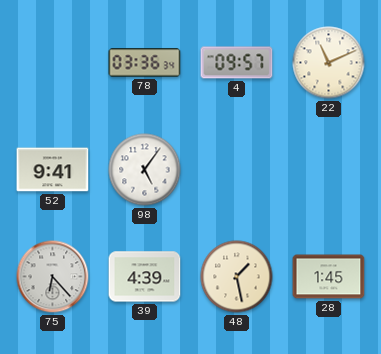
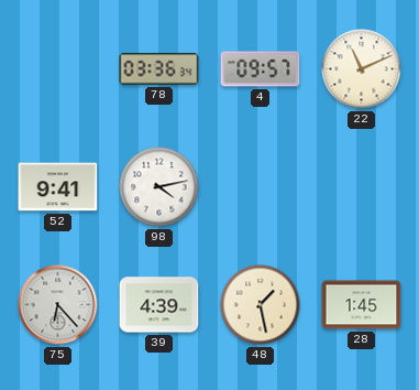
98: 5:06 -> 4:13 (159, 187)
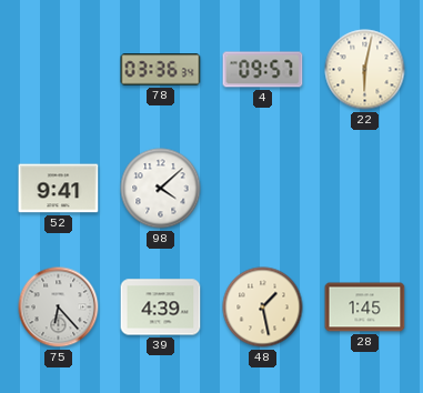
22: 11:11 -> 6:02 (365, 70)
98: 4:13 -> 4:08 (161, 189)
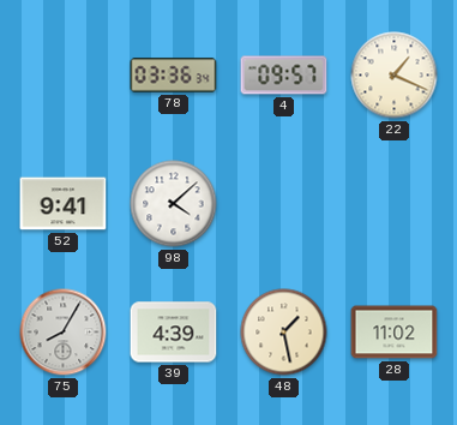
22: 6:02 -> 1:19 (395, 76)
75: 6:23 -> 8:05 (64, 333)
28: 1:45 -> 11:02 (395, 333)
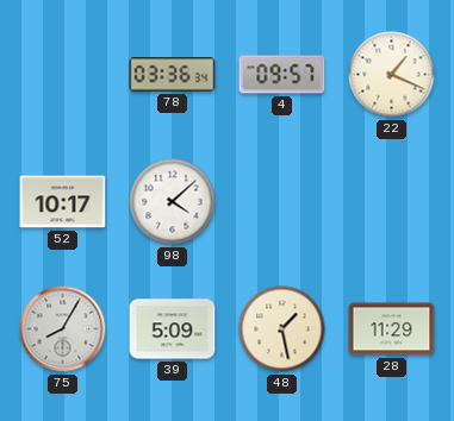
52: 9:41 -> 10:17 (63, 202)
39: 4:39 -> 5:09 (173, 329)
28: 11:02 -> 11:29 (392, 329)
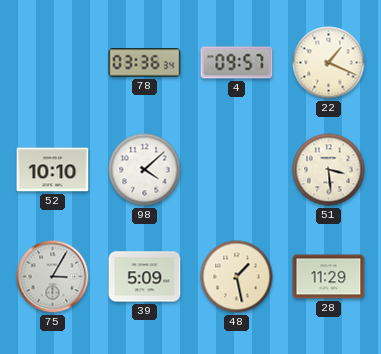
52: 10:17 -> 10:10 (53, 170)
51: none -> 3:29 (329, 170)
75: 8:05 -> 3:05 (53, 277)
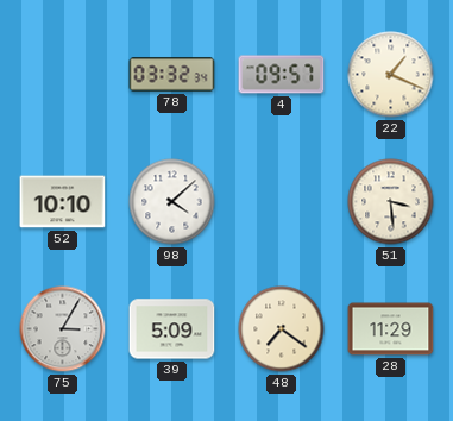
78: 03:36 -> 03:32 (172, 75)
48: 1:28 -> 7:21 (282, 329)
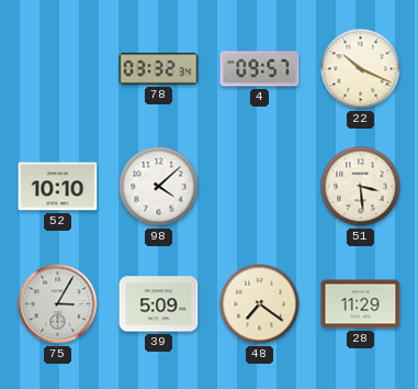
22: 1:19 -> 10:19 (361, 69)
